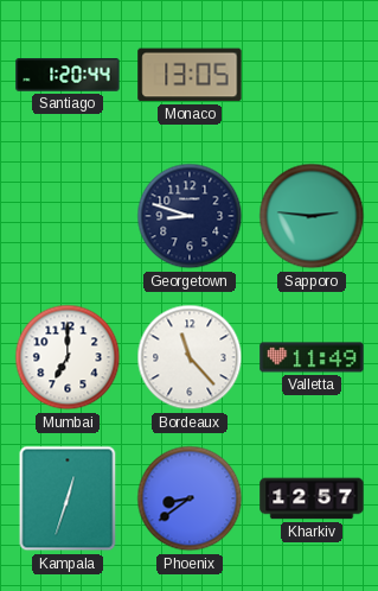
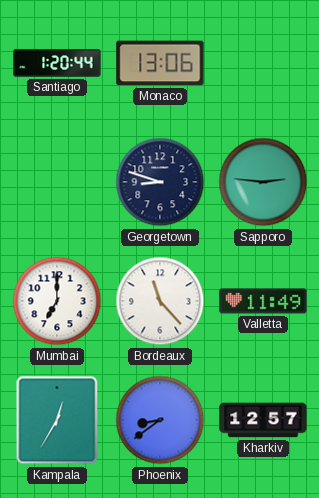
Monaco: 13:05 -> 13:06 (160, 63)
Kampala: 12:33 -> 12:35 (57, 420)
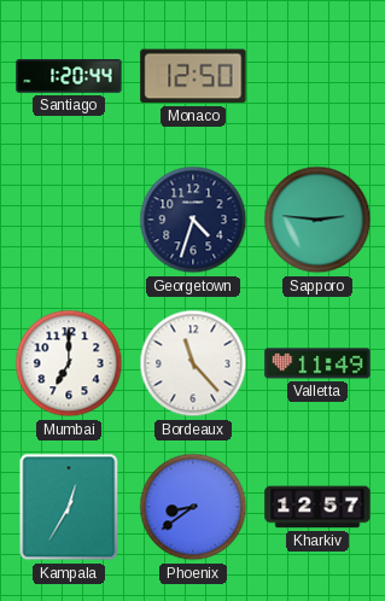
Monaco: 13:06 -> 12:50 (193, 76)
Georgetown: 8:48 -> 4:33 (193, 220)
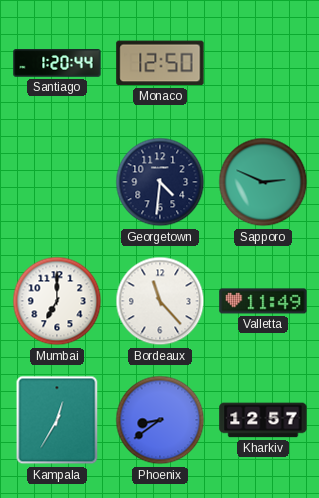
Georgetown: 4:33 -> 4:31 (160, 182)
Sapporo: 2:46 -> 2:49 (263, 182)
